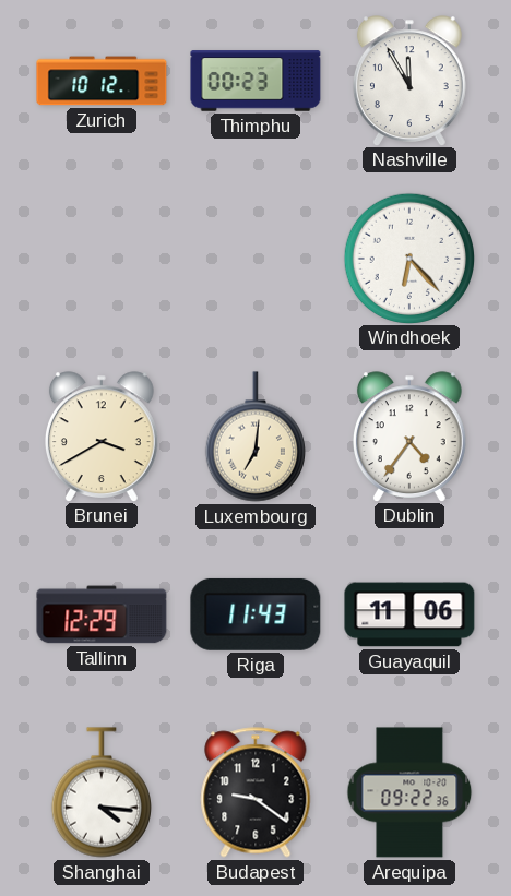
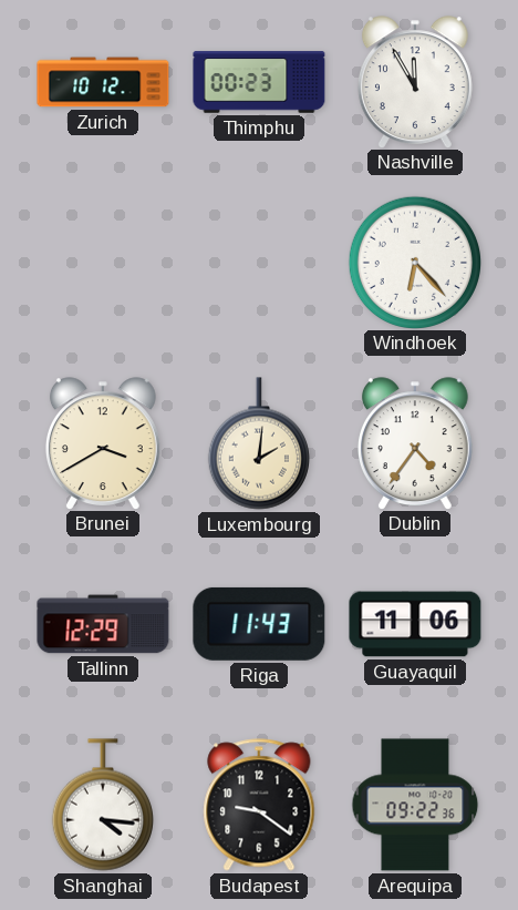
Luxembourg: 7:01 -> 2:01 (259, 443)
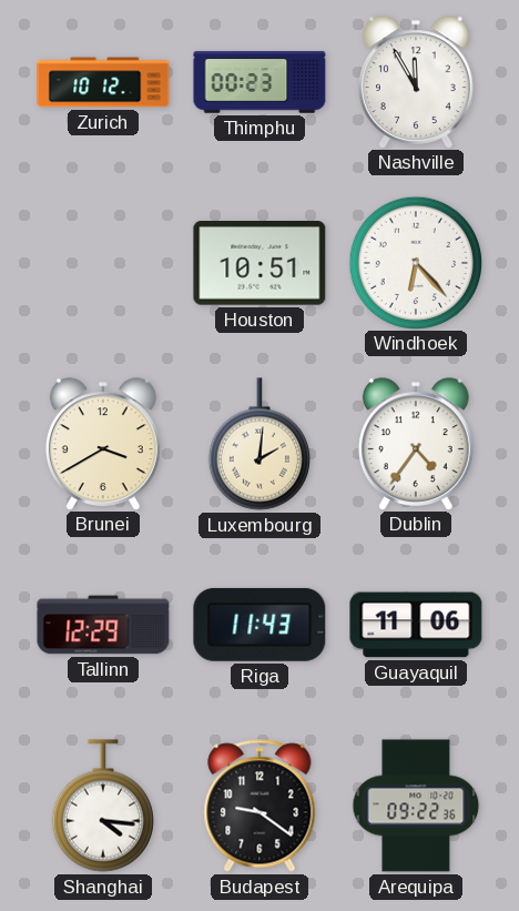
Houston: none -> 10:51 (259, 263)
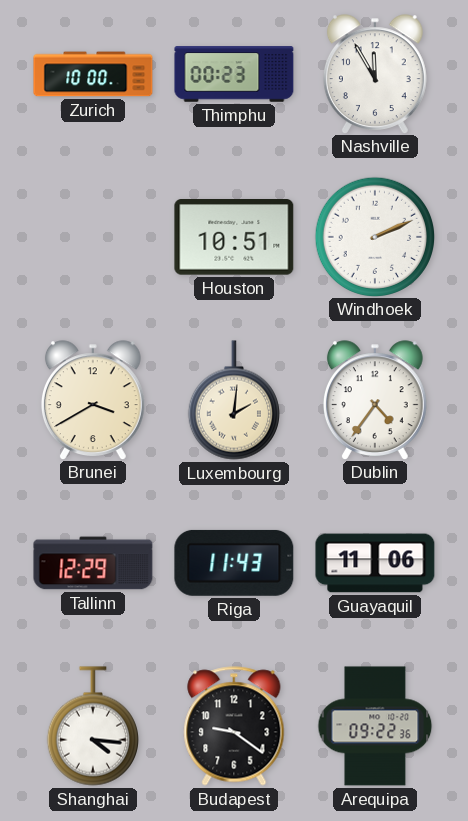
Zurich: 10:12 -> 10:00 (93, 74)
Windhoek: 6:23 -> 2:11 (374, 236)
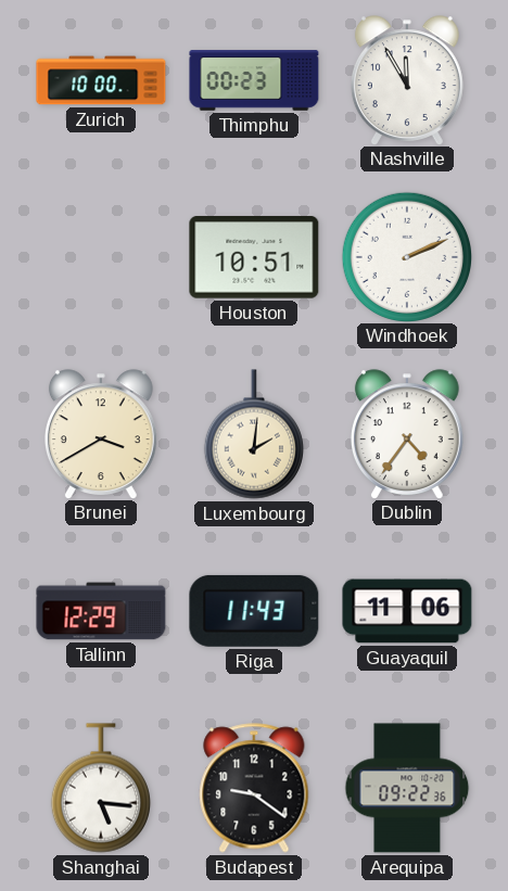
Shanghai: 4:16 -> 5:16 (101, 788)
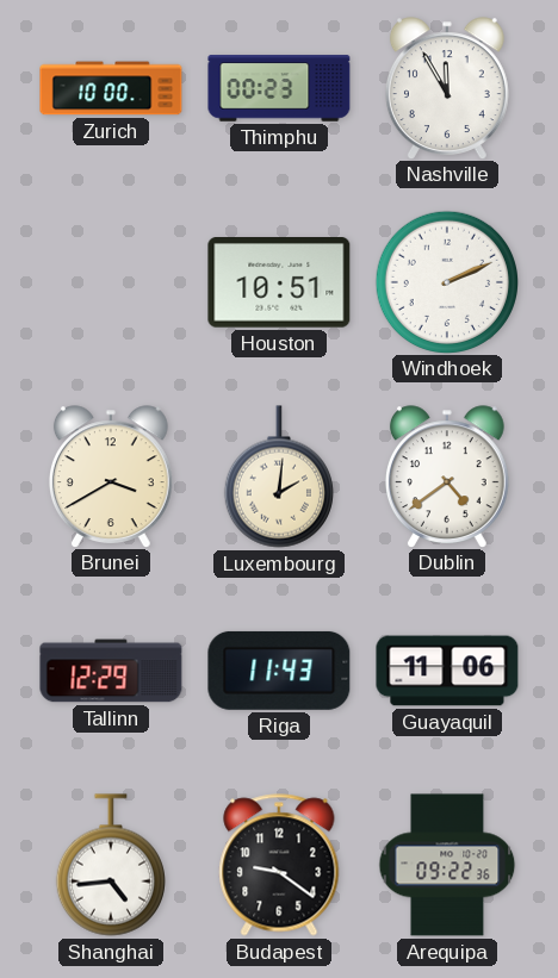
Dublin: 4:36 -> 4:39 (447, 476)
Shanghai: 5:16 -> 4:44 (111, 865)
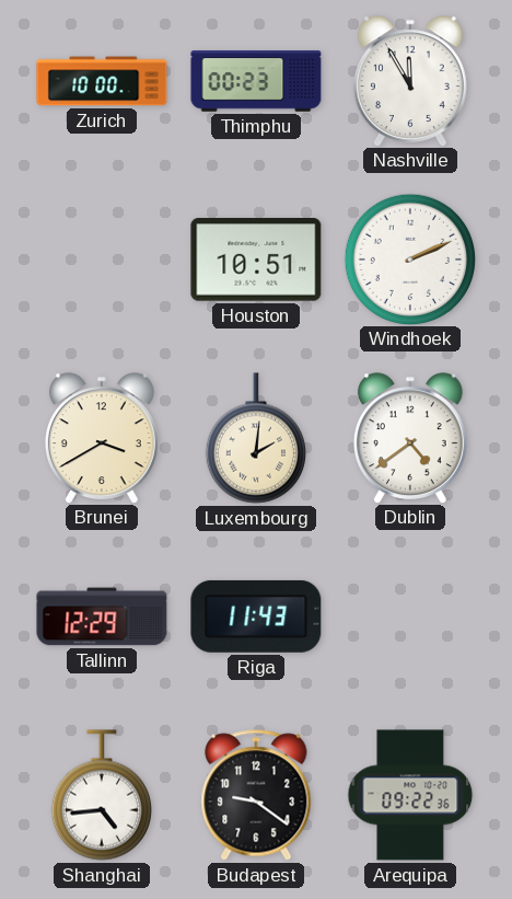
Guayaquil: 11:06 -> none (447, 671)
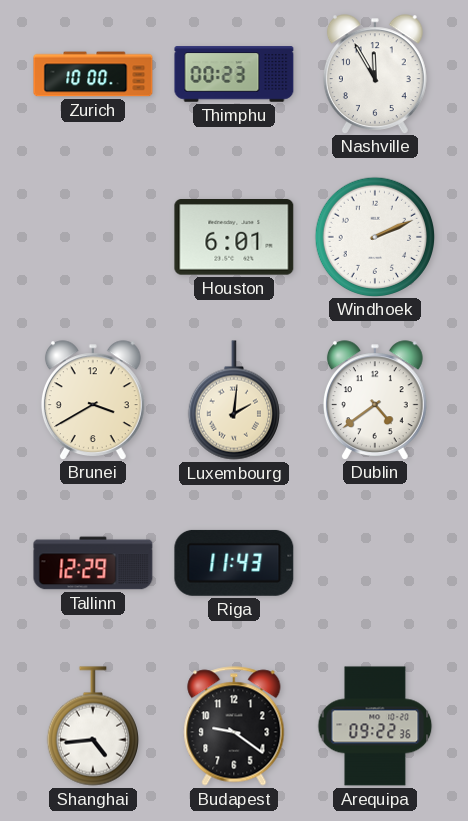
Houston: 10:51 -> 6:01 (234, 237)
